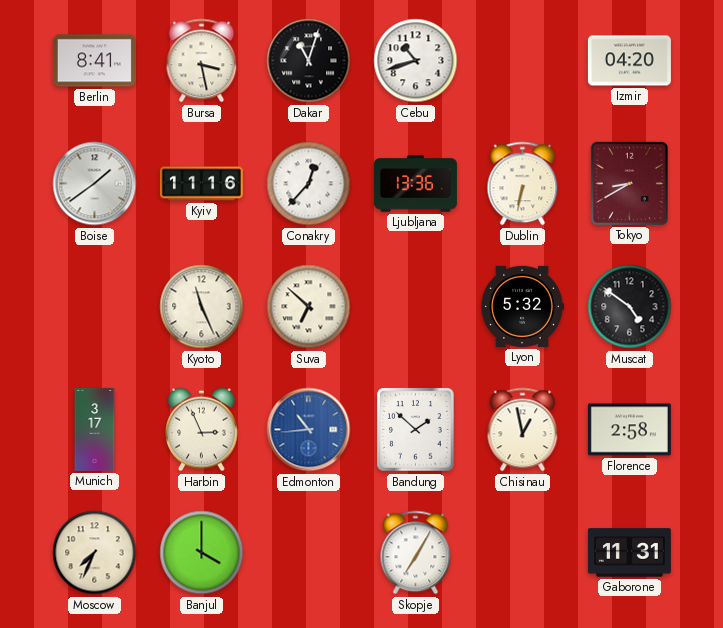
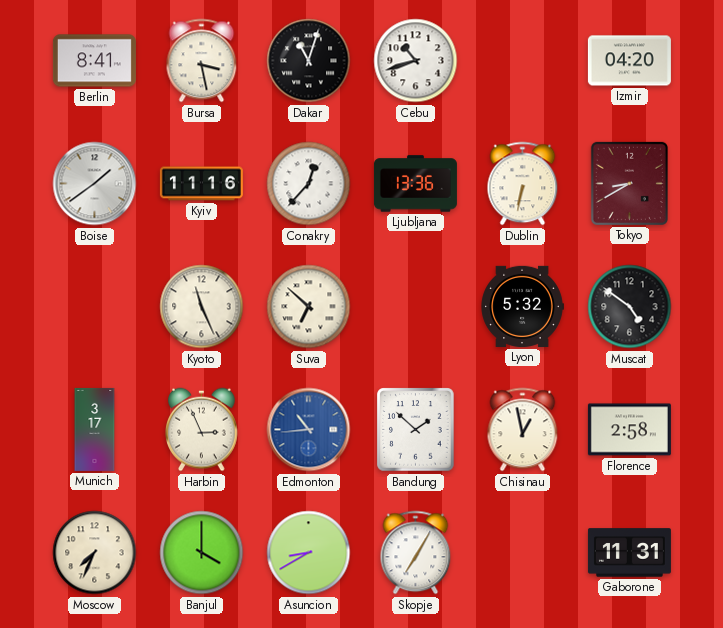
Asuncion: none -> 8:40 (309, 553)
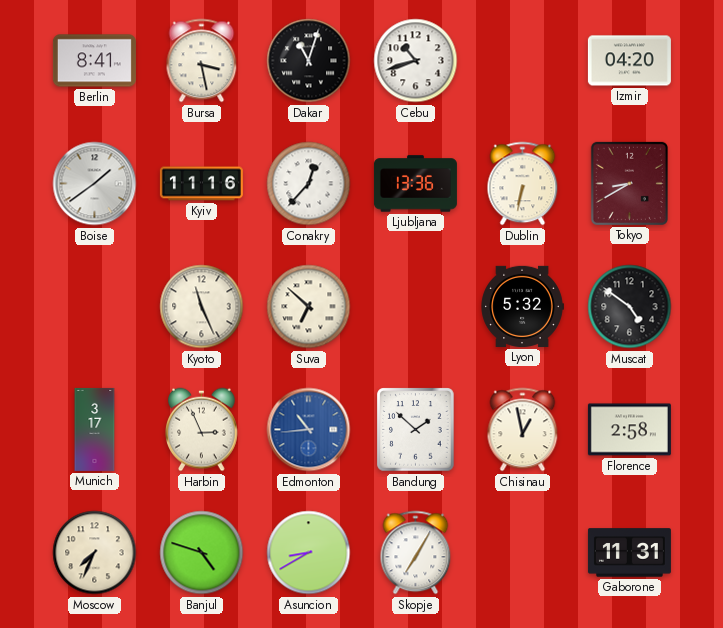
Banjul: 4:00 -> 4:48 (202, 553)
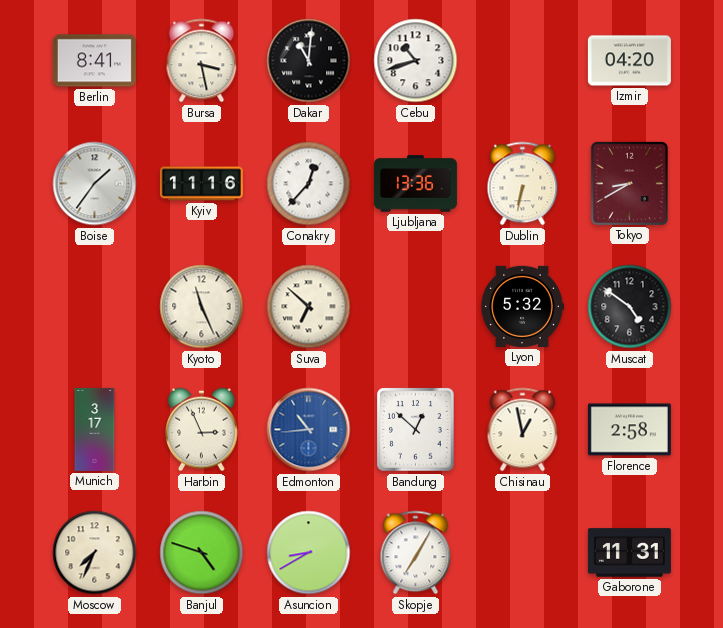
Dakar: 11:03 -> 11:01 (309, 61)
Boise: 1:39 -> 1:36 (95, 184)
Bandung: 1:52 -> 12:52 (416, 430)
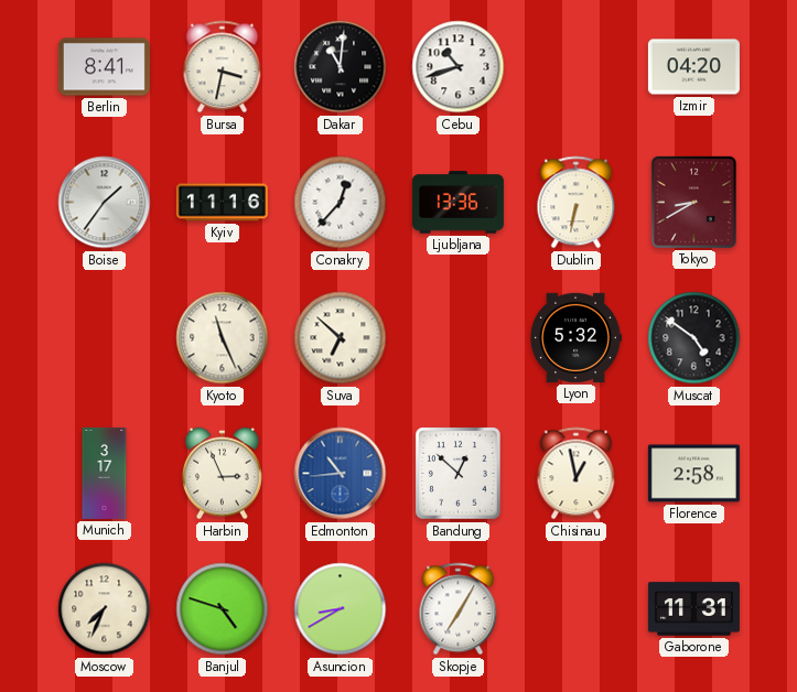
Bursa: 3:28 -> 3:32 (223, 67)
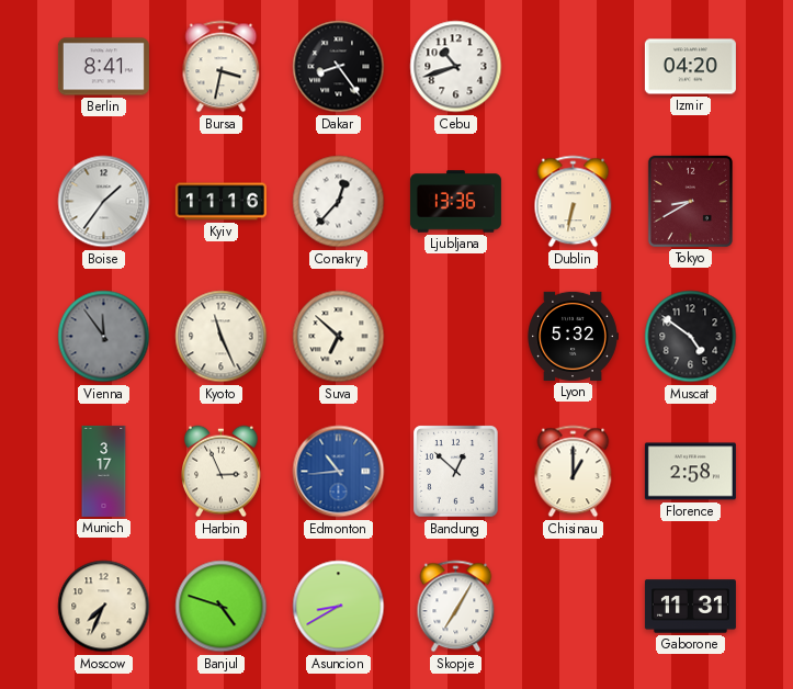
Dakar: 11:01 -> 8:24 (339, 67)
Vienna: none -> 11:54 (104, 337)
Chisinau: 12:58 -> 1:00 (574, 472)
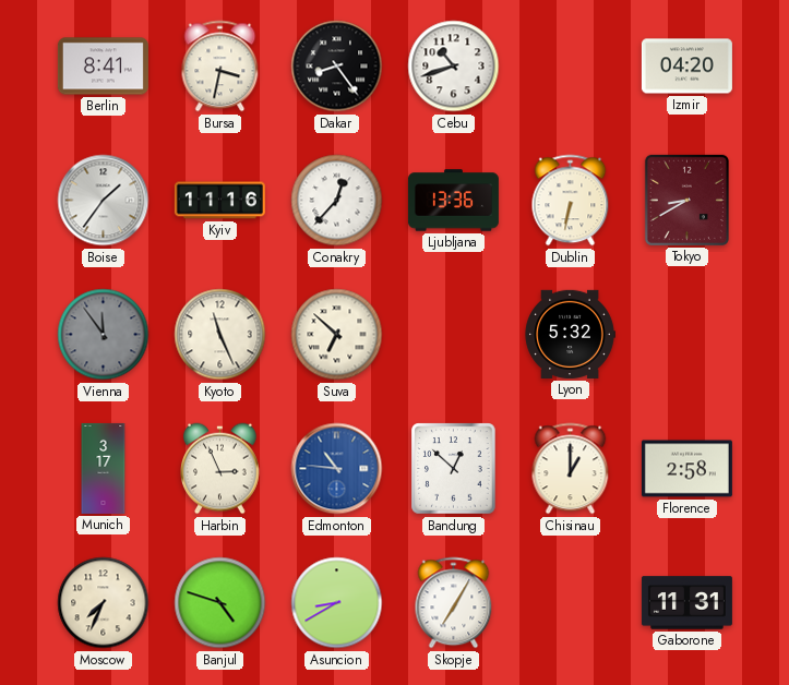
Muscat: 4:51 -> none (691, 337)
Edmonton: 10:44 -> 10:46 (337, 469)
